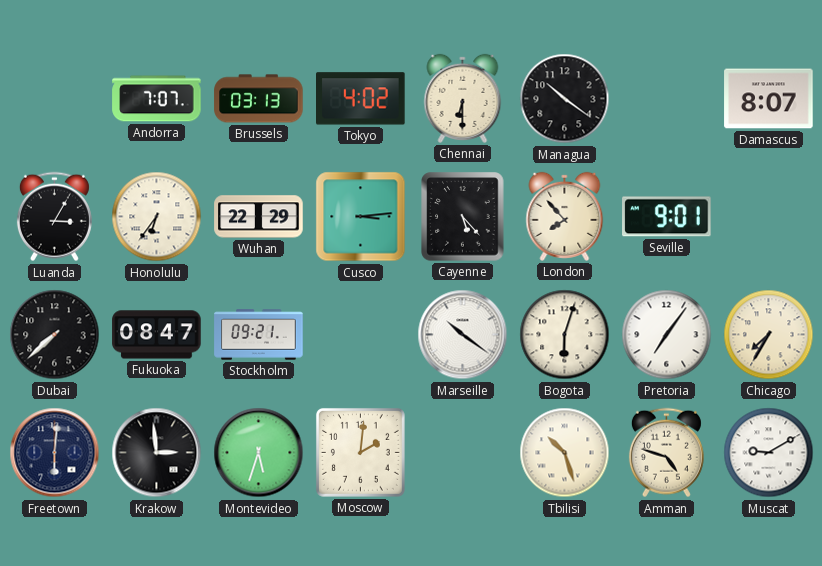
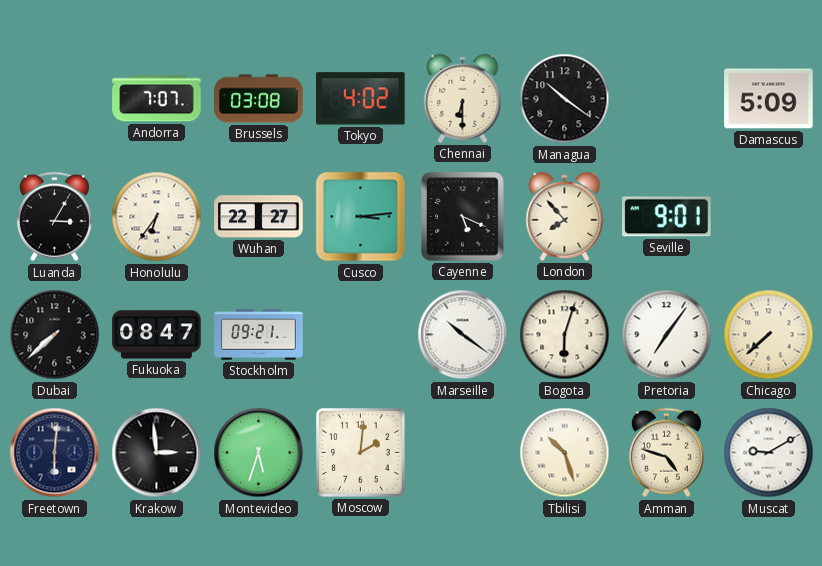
Brussels: 03:13 -> 03:08 (259, 99)
Damascus: 8:07 -> 5:09 (769, 99)
Wuhan: 22:29 -> 22:27 (259, 217)
Cayenne: 5:23 -> 5:19 (463, 217)
Chicago: 7:35 -> 7:38 (769, 335)
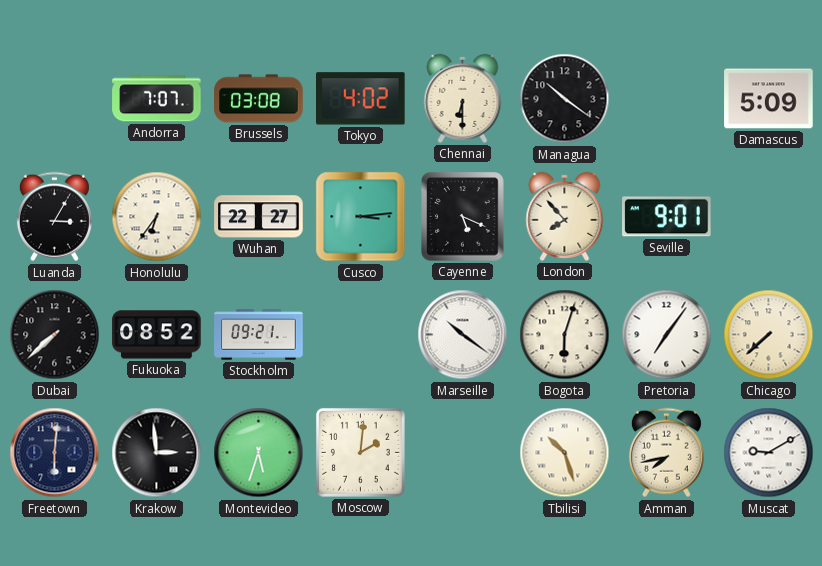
Fukuoka: 08:47 -> 08:52 (157, 335)
Amman: 4:48 -> 7:43 (666, 453)
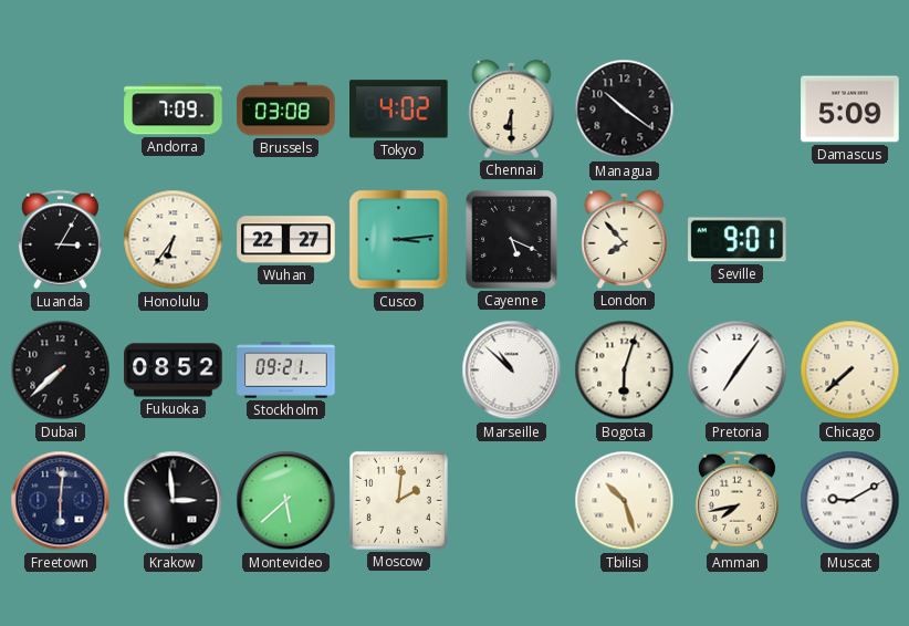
Andorra: 7:07 -> 7:09 (174, 109)
Marseille: 10:21 -> 10:52 (512, 371)
Montevideo: 5:33 -> 5:38 (286, 501)
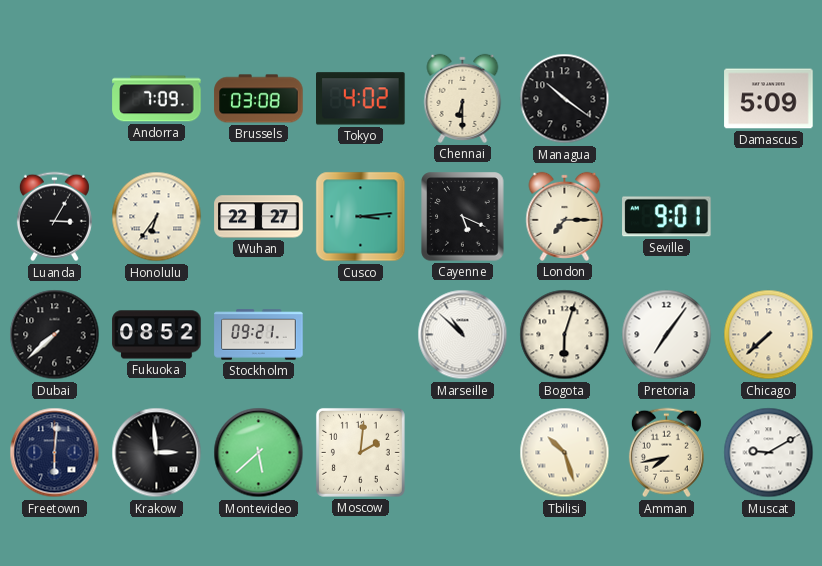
London: 7:53 -> 7:15 (565, 216)
